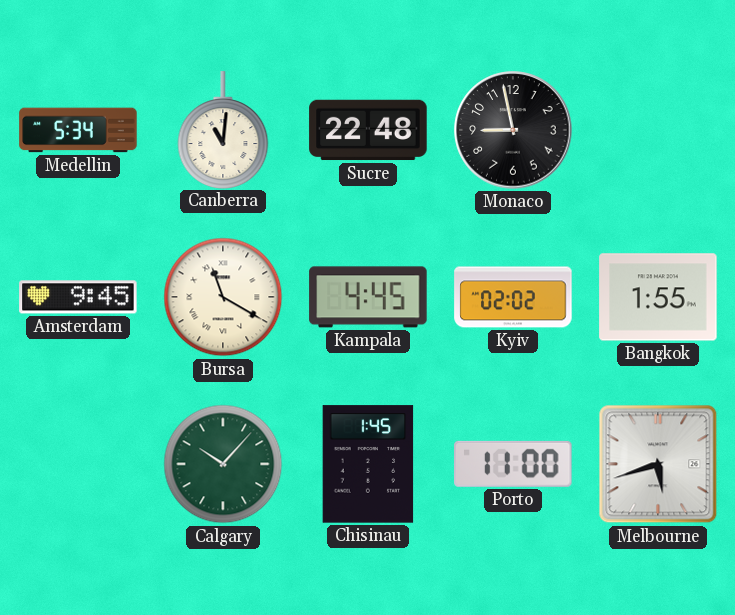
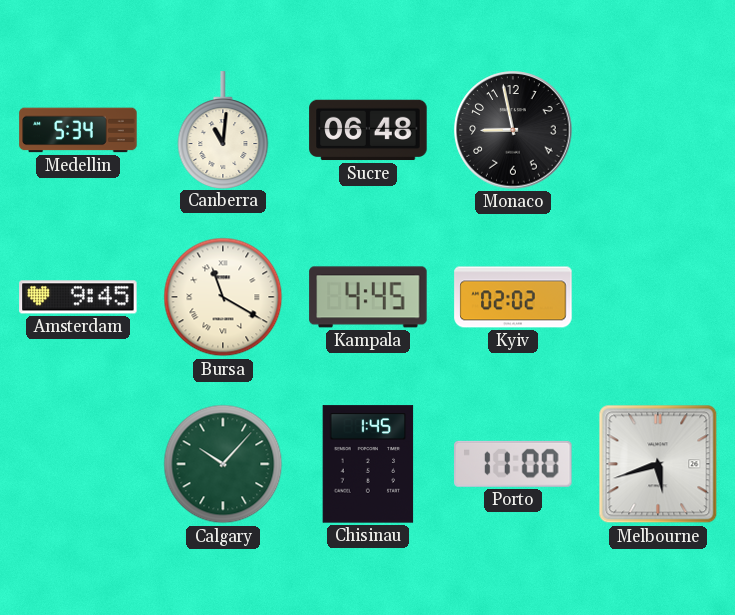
Sucre: 22:48 -> 06:48 (368, 130)
Bangkok: 1:55 -> none (658, 297)
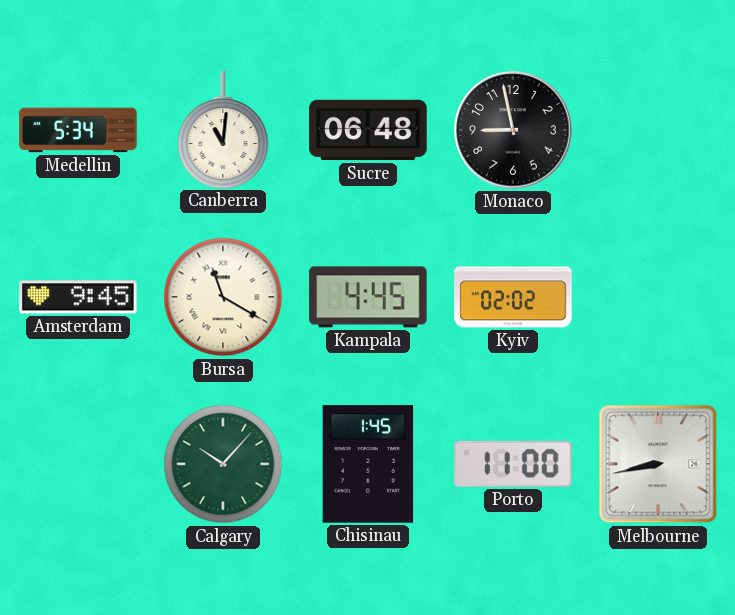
Melbourne: 5:42 -> 8:43 (658, 464)
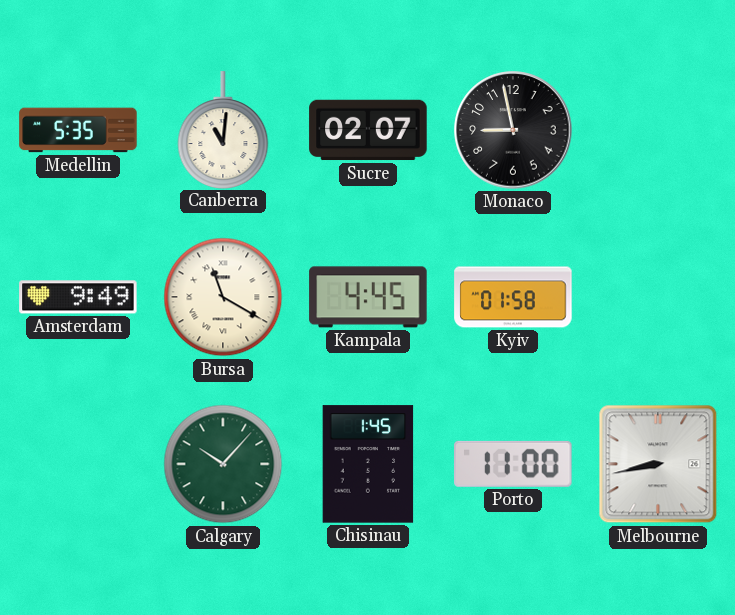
Medellin: 5:34 -> 5:35 (78, 130)
Sucre: 06:48 -> 02:07 (368, 130)
Amsterdam: 9:45 -> 9:49 (78, 297)
Kyiv: 02:02 -> 01:58 (513, 297)
